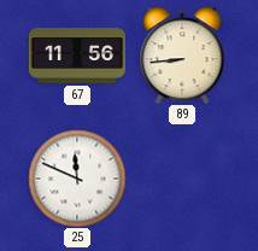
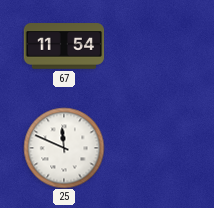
67: 11:56 -> 11:54 (64, 46)
89: 8:44 -> none (182, 56)
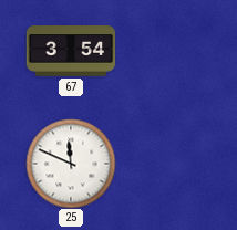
67: 11:54 -> 3:54 (71, 51)
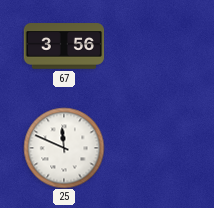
67: 3:54 -> 3:56 (64, 46)
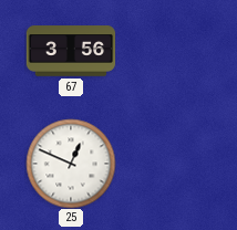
25: 11:49 -> 12:49 (71, 164)
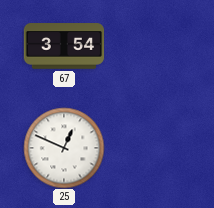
67: 3:56 -> 3:54 (64, 46)
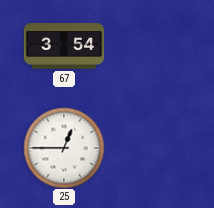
25: 12:49 -> 12:45 (64, 148)
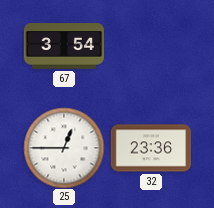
32: none -> 23:36 (151, 148)
